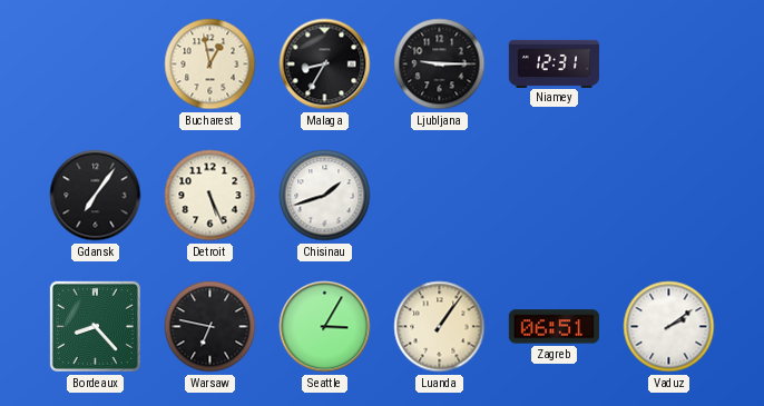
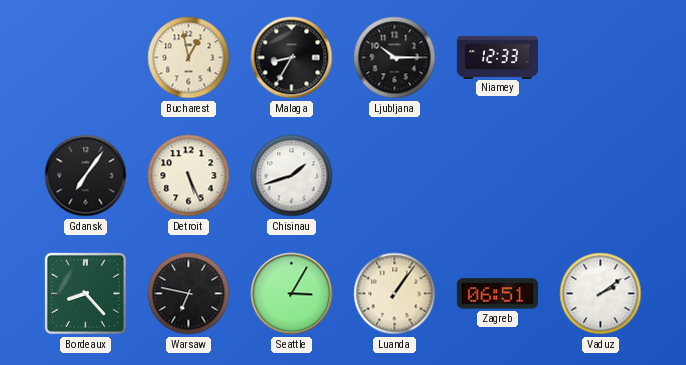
Ljubljana: 9:15 -> 10:15 (395, 58)
Niamey: 12:31 -> 12:33 (497, 57)
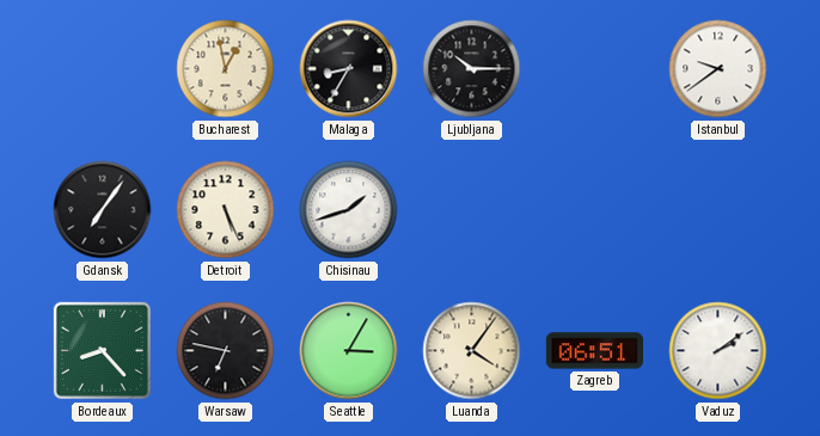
Niamey: 12:33 -> none (497, 57)
Istanbul: none -> 9:39 (718, 69)
Luanda: 1:06 -> 4:06 (472, 351)
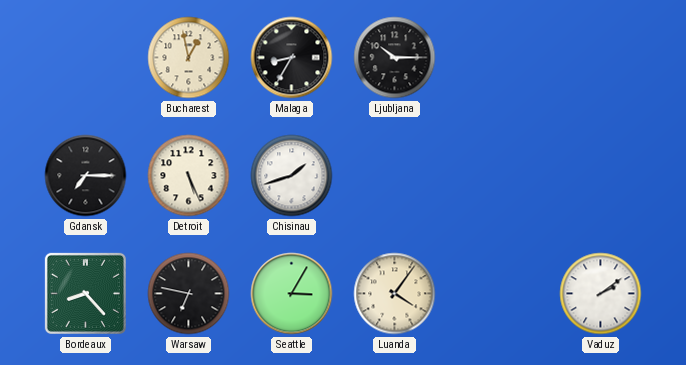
Istanbul: 9:39 -> none (718, 69)
Gdansk: 7:06 -> 7:15 (86, 176)
Zagreb: 06:51 -> none (594, 351)
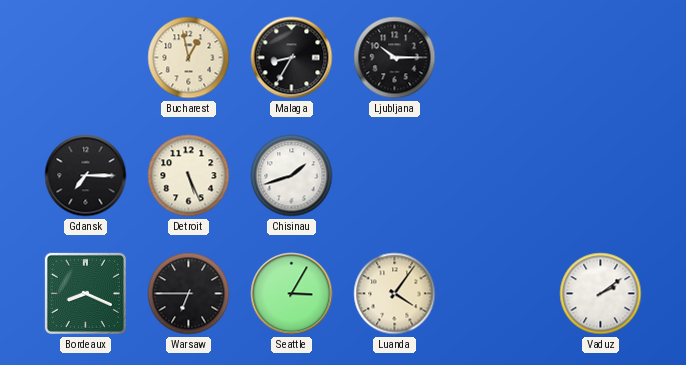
Bordeaux: 8:23 -> 8:19 (85, 293)
Warsaw: 6:47 -> 6:45 (189, 294)
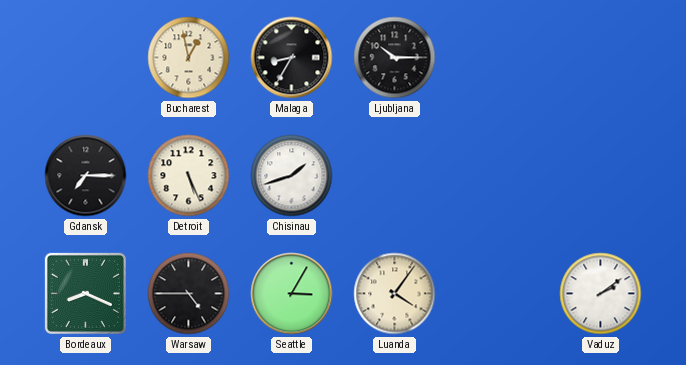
Warsaw: 6:45 -> 4:45 (189, 294)
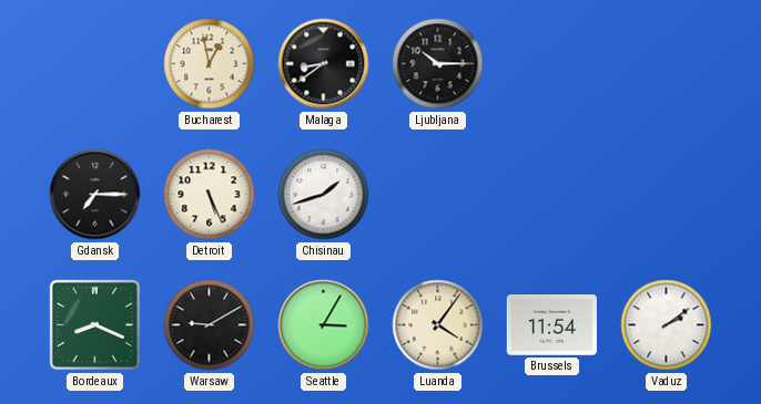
Malaga: 8:35 -> 8:39 (324, 64)
Warsaw: 4:45 -> 9:10 (210, 325)
Brussels: none -> 11:54 (551, 325)
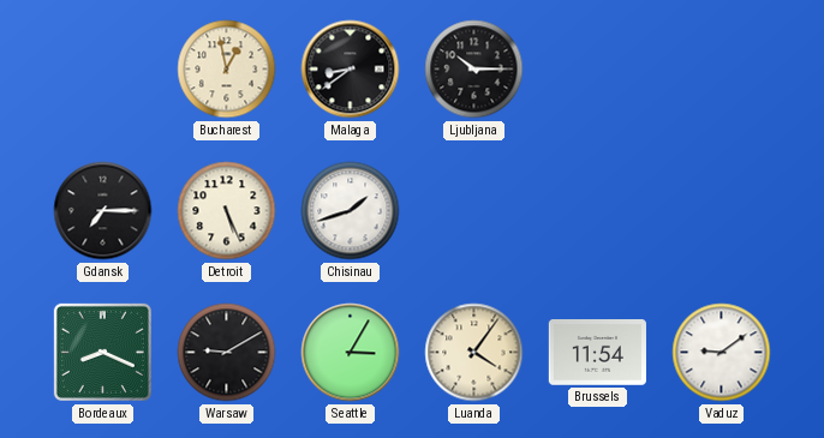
Vaduz: 2:09 -> 9:09 (722, 353)
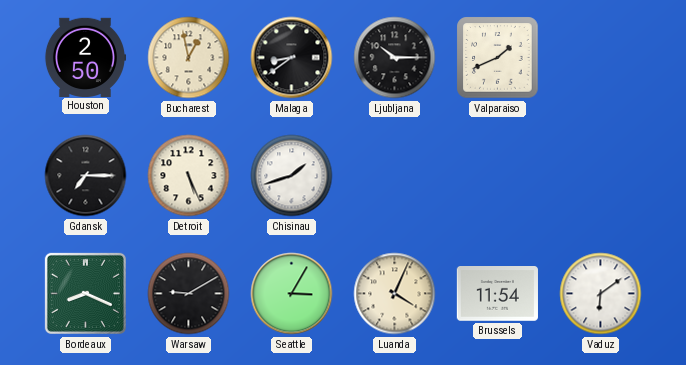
Houston: none -> 2:50 (84, 57)
Valparaiso: none -> 1:41 (498, 58)
Luanda: 4:06 -> 4:04 (395, 294)
Vaduz: 9:09 -> 6:09 (601, 294)
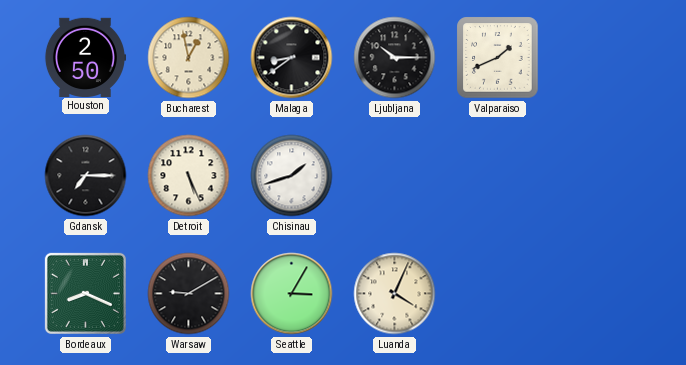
Brussels: 11:54 -> none (497, 294)
Vaduz: 6:09 -> none (601, 294)
